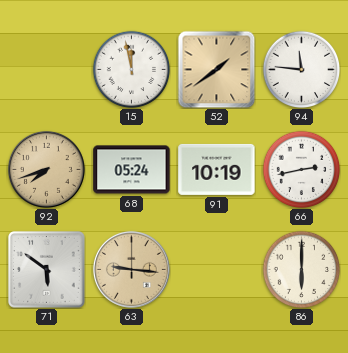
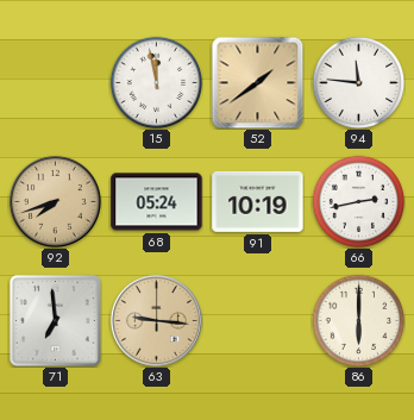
71: 5:51 -> 6:59 (56, 321)
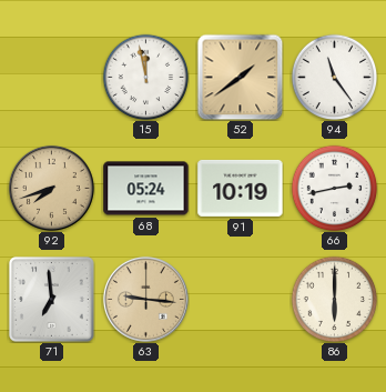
94: 11:46 -> 11:24 (334, 77)
